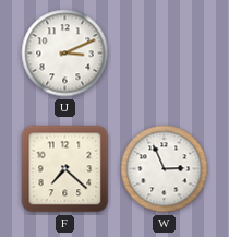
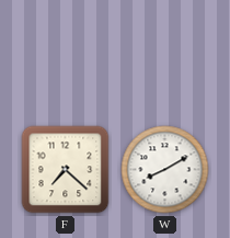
U: 3:11 -> none (65, 54)
W: 2:56 -> 8:10 (165, 170)
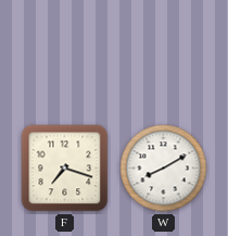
F: 7:22 -> 7:18 (65, 169)
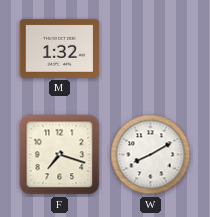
M: none -> 1:32 (60, 48)
